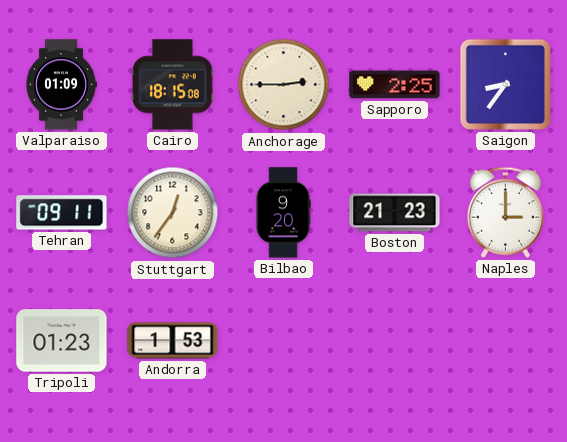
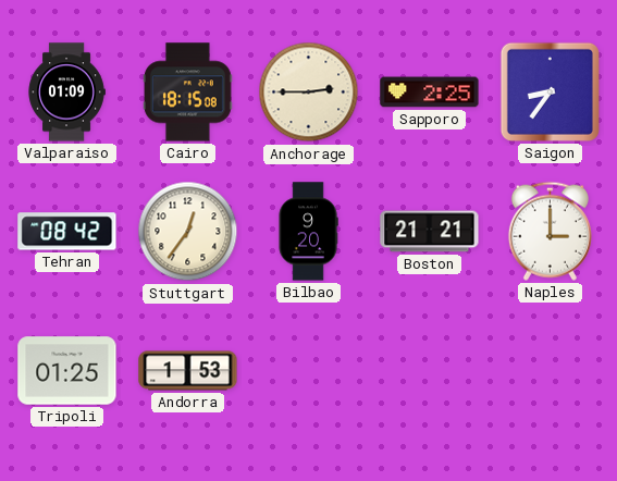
Tehran: 09:11 -> 08:42 (67, 232)
Boston: 21:23 -> 21:21 (430, 232)
Tripoli: 01:23 -> 01:25 (67, 371)
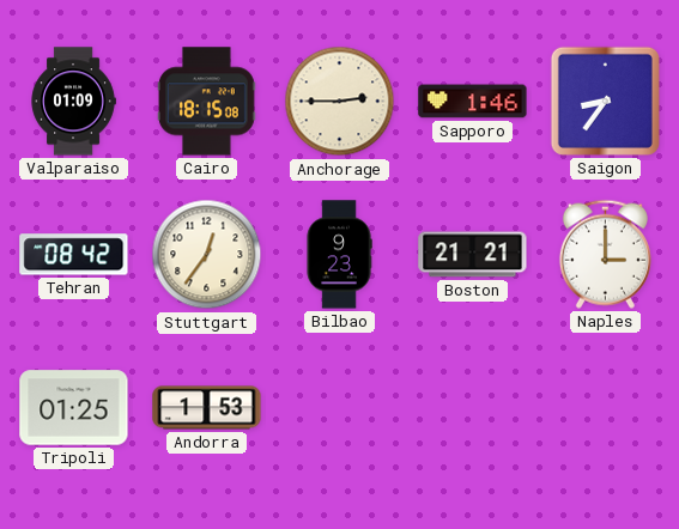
Sapporo: 2:25 -> 1:46 (473, 102)
Bilbao: 9:20 -> 9:23 (339, 255)
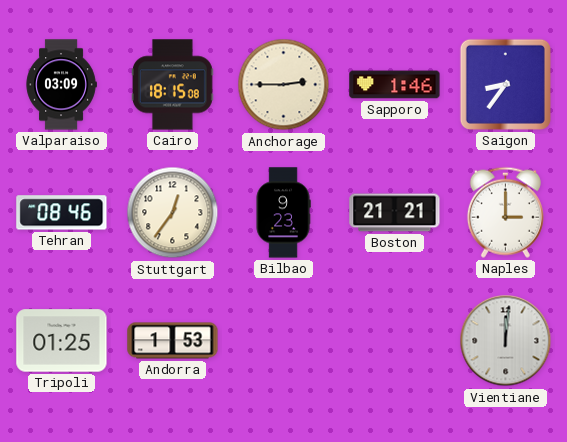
Valparaiso: 01:09 -> 03:09 (61, 85)
Tehran: 08:42 -> 08:46 (62, 213)
Vientiane: none -> 12:01 (506, 341)
